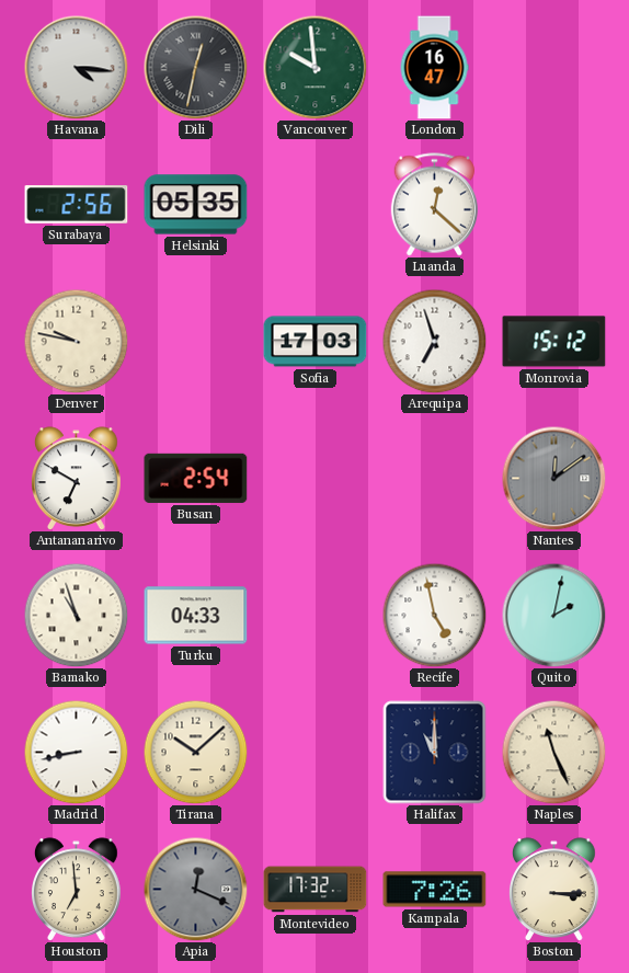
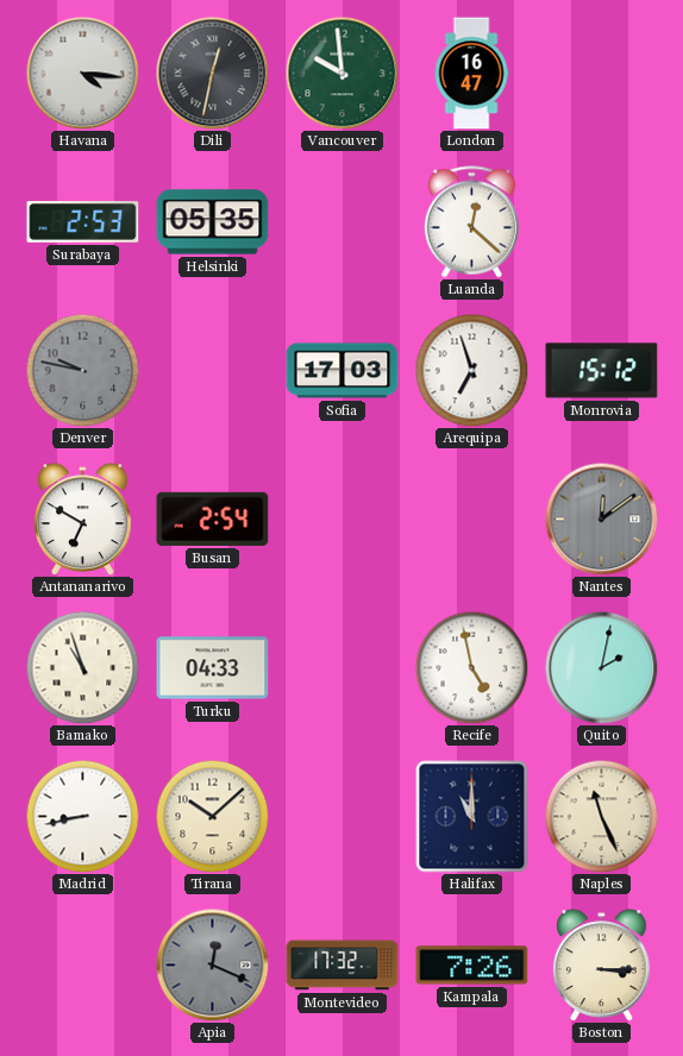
Surabaya: 2:56 -> 2:53 (83, 222)
Denver dial: cream -> grey (82, 370)
Houston: 6:59 -> none (77, 890)
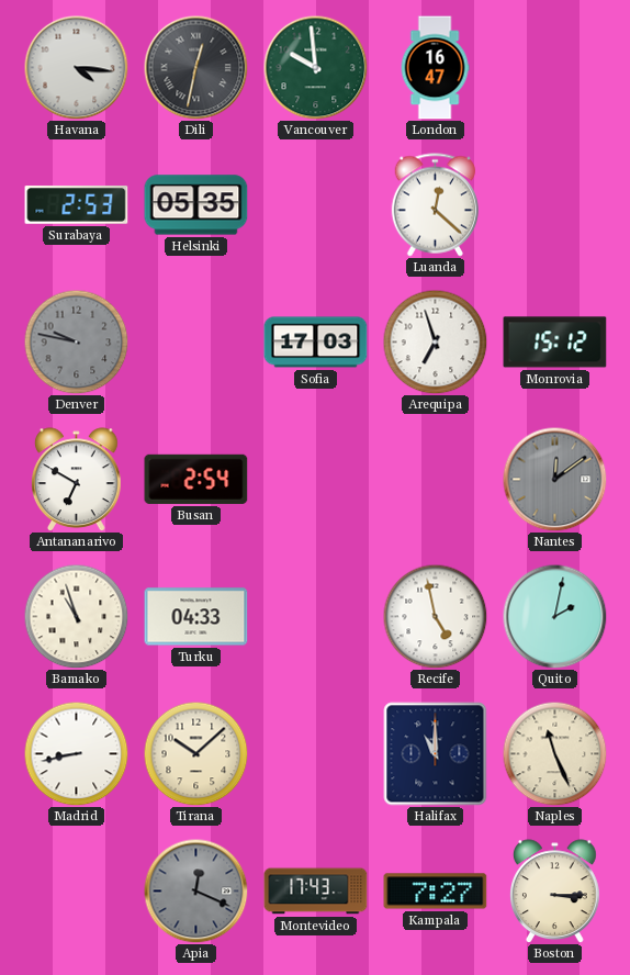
Montevideo: 17:32 -> 17:43 (316, 892)
Kampala: 7:26 -> 7:27 (436, 892)
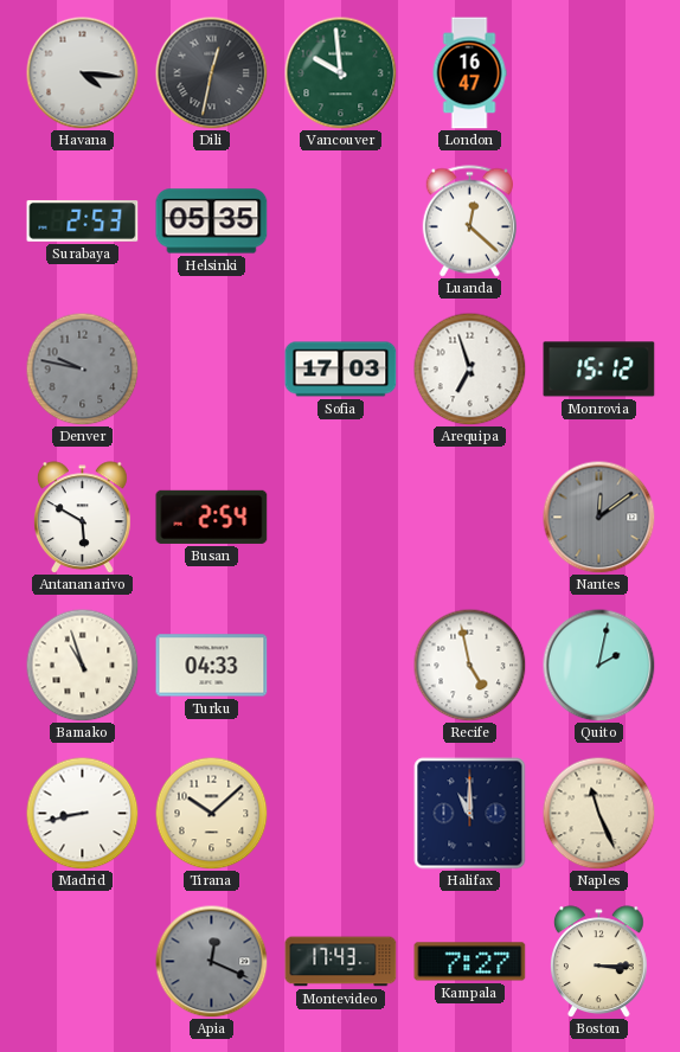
Antananarivo: 6:50 -> 5:50 (83, 518)
